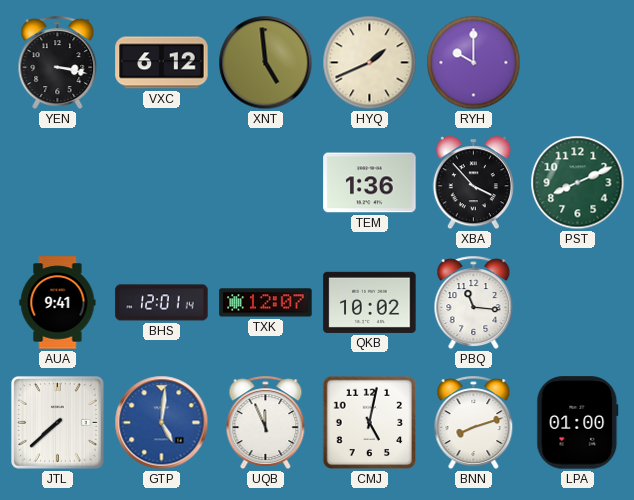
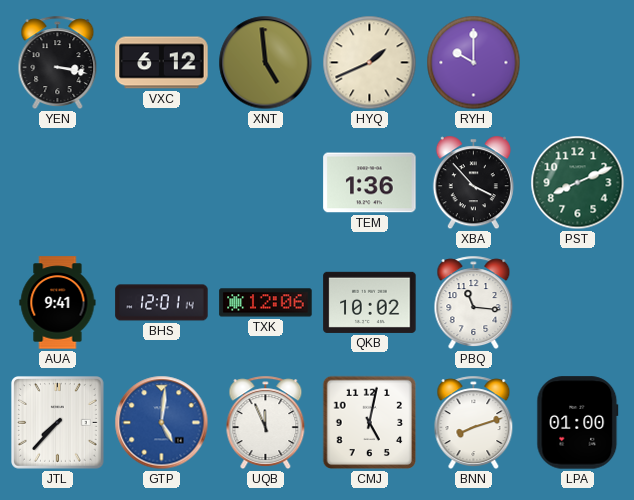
TXK: 12:07 -> 12:06 (266, 303)
JTL: 7:38 -> 7:37 (58, 423)
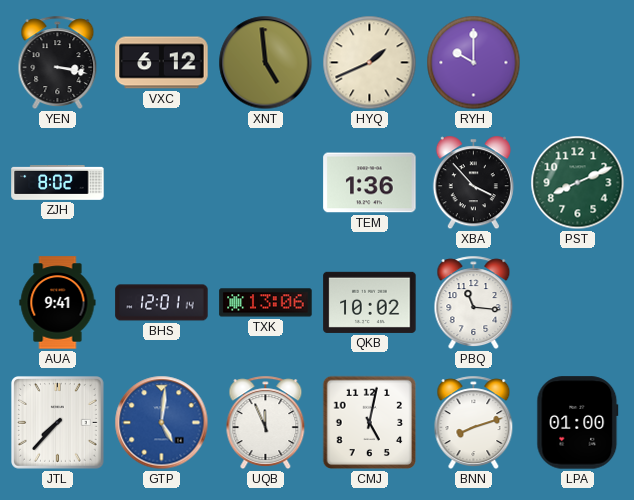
ZJH: none -> 8:02 (58, 183)
TXK: 12:06 -> 13:06 (266, 303)
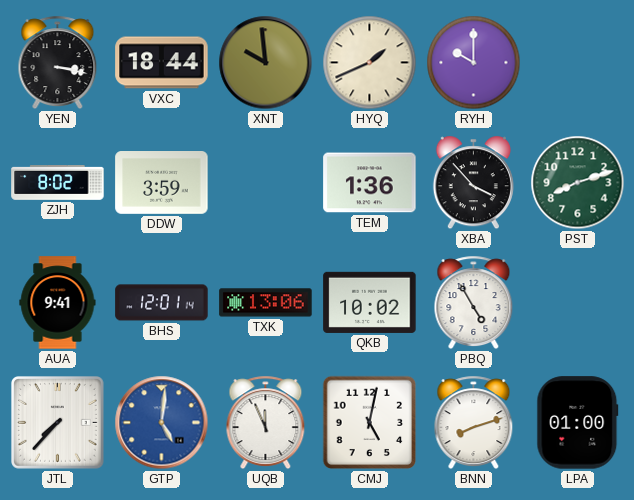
VXC: 6:12 -> 18:44 (162, 63)
XNT: 4:59 -> 9:59 (266, 63)
DDW: none -> 3:59 (162, 183)
PST: 8:11 -> 8:12 (578, 183)
PBQ: 11:16 -> 4:55 (474, 303)
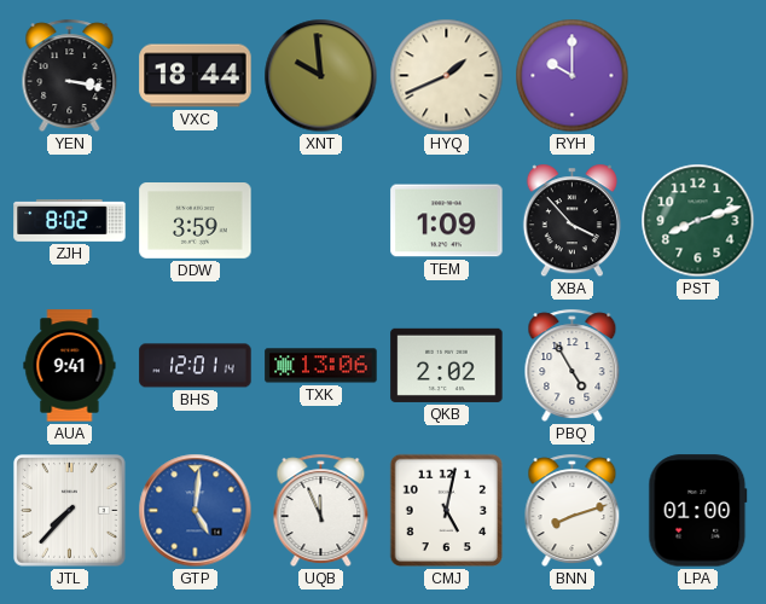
TEM: 1:36 -> 1:09 (447, 221)
QKB: 10:02 -> 2:02 (447, 365)
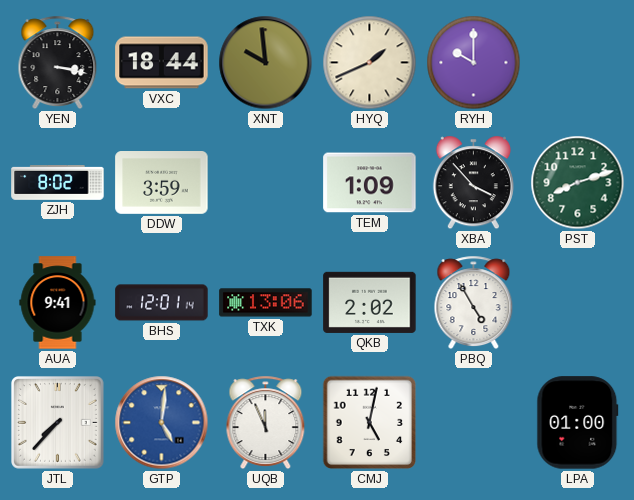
BNN: 8:12 -> none (573, 511)
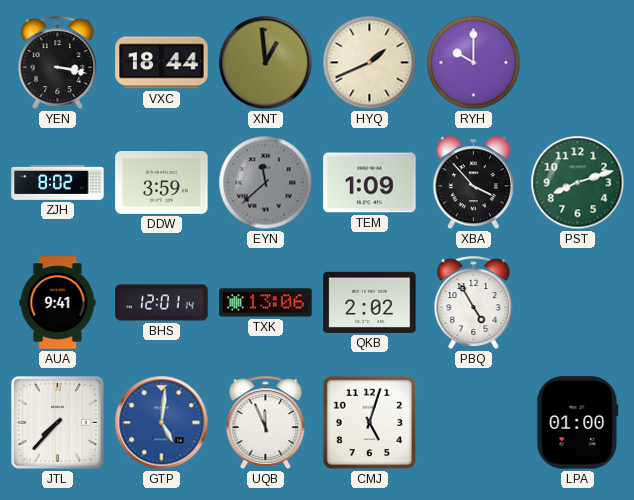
XNT: 9:59 -> 12:59 (266, 63)
EYN: none -> 11:38 (266, 183)
CMJ: 5:02 -> 5:03 (370, 423)
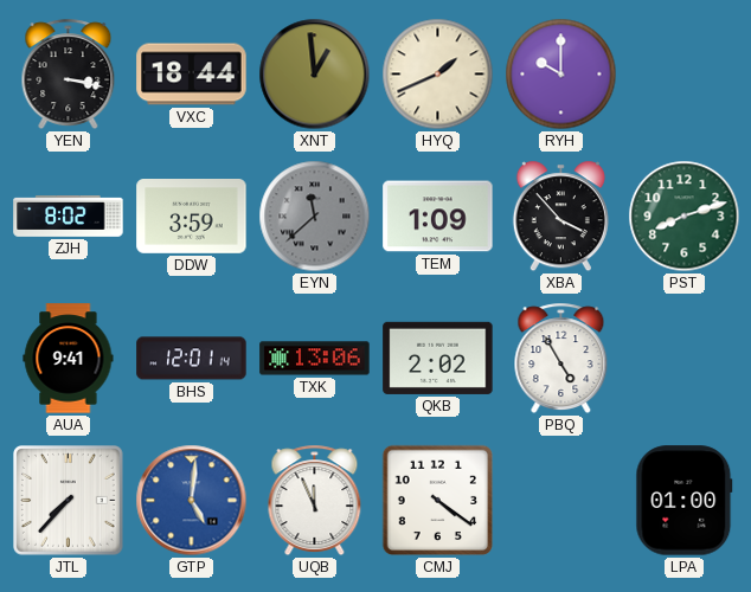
CMJ: 5:03 -> 4:21 (438, 501)
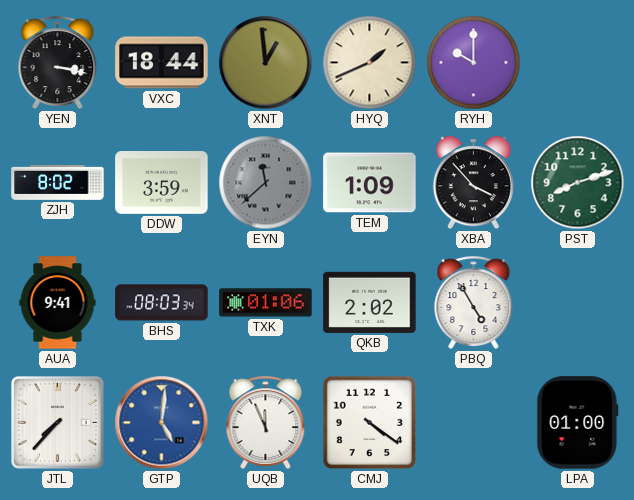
BHS: 12:01 -> 08:03 (162, 303)
TXK: 13:06 -> 01:06 (266, 303)
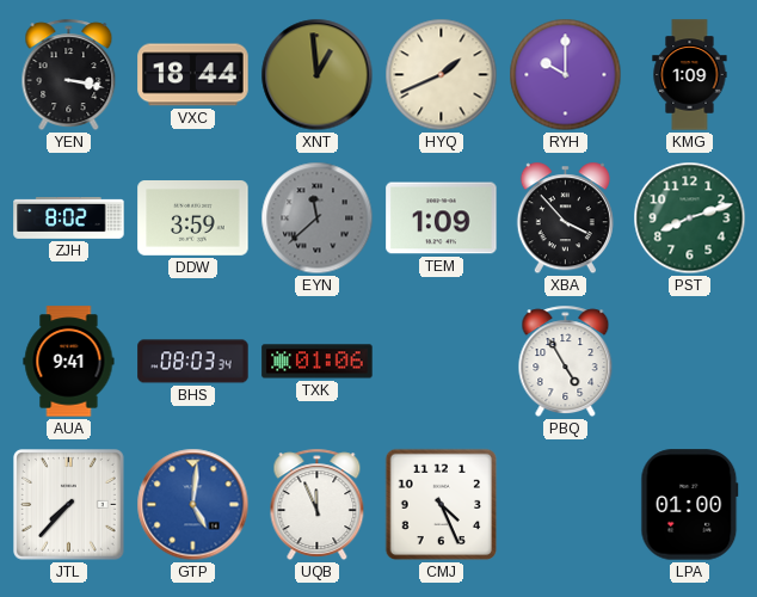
KMG: none -> 1:09 (690, 75)
QKB: 2:02 -> none (370, 302)
CMJ: 4:21 -> 4:26 (442, 505)
